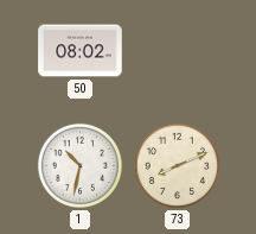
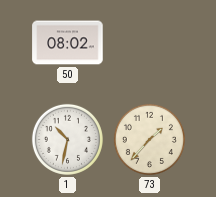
73: 8:11 -> 1:37 (149, 139)
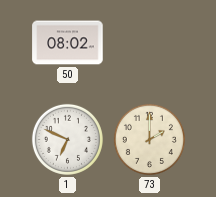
1: 10:32 -> 6:49 (67, 139)
73: 1:37 -> 2:00 (149, 139)
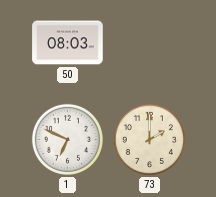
50: 08:02 -> 08:03 (68, 43)
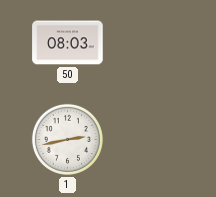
1: 6:49 -> 2:43 (67, 139)
73: 2:00 -> none (149, 139)
